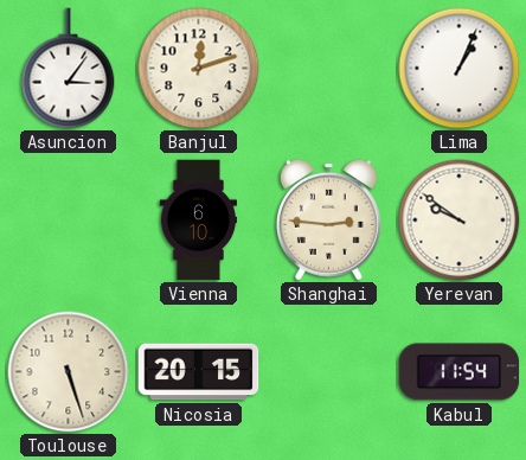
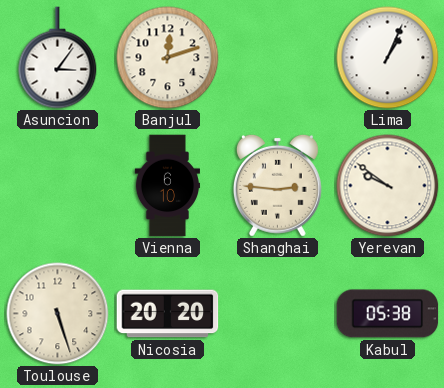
Nicosia: 20:15 -> 20:20 (168, 314)
Kabul: 11:54 -> 05:38 (388, 314)
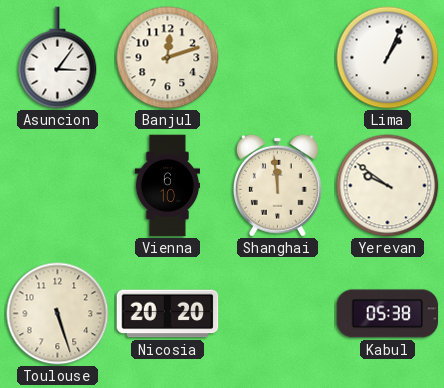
Shanghai: 2:46 -> 11:59 (277, 185)
